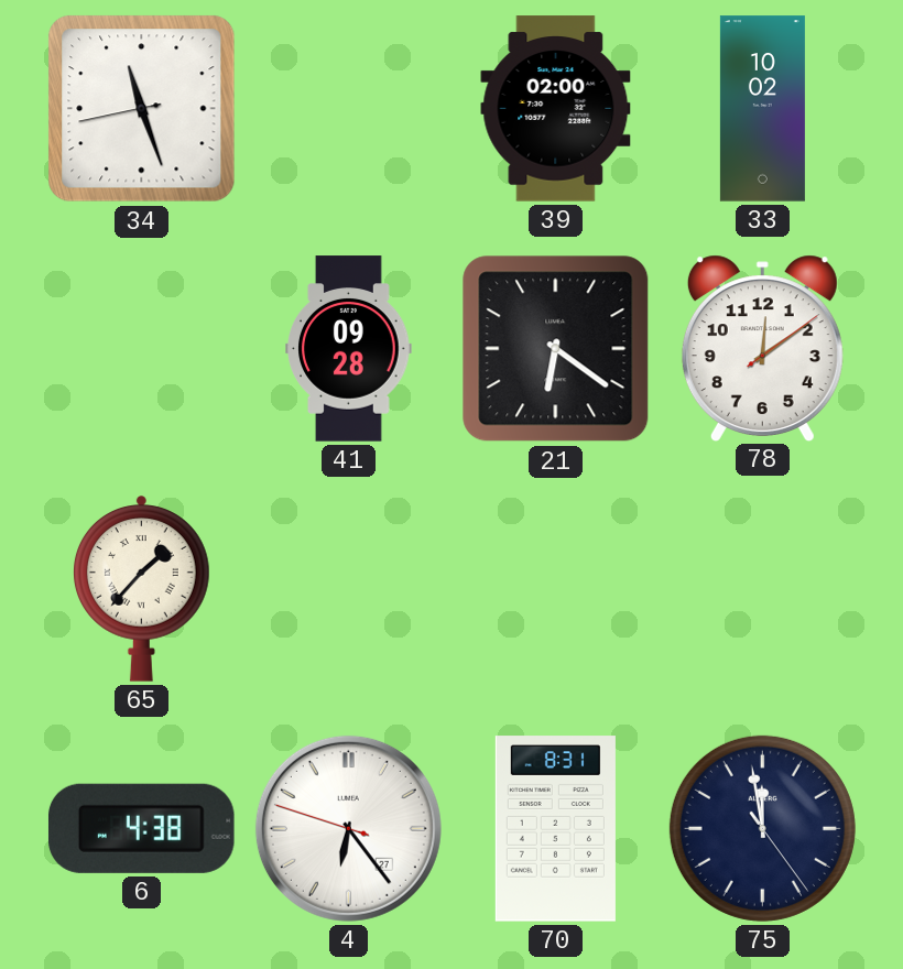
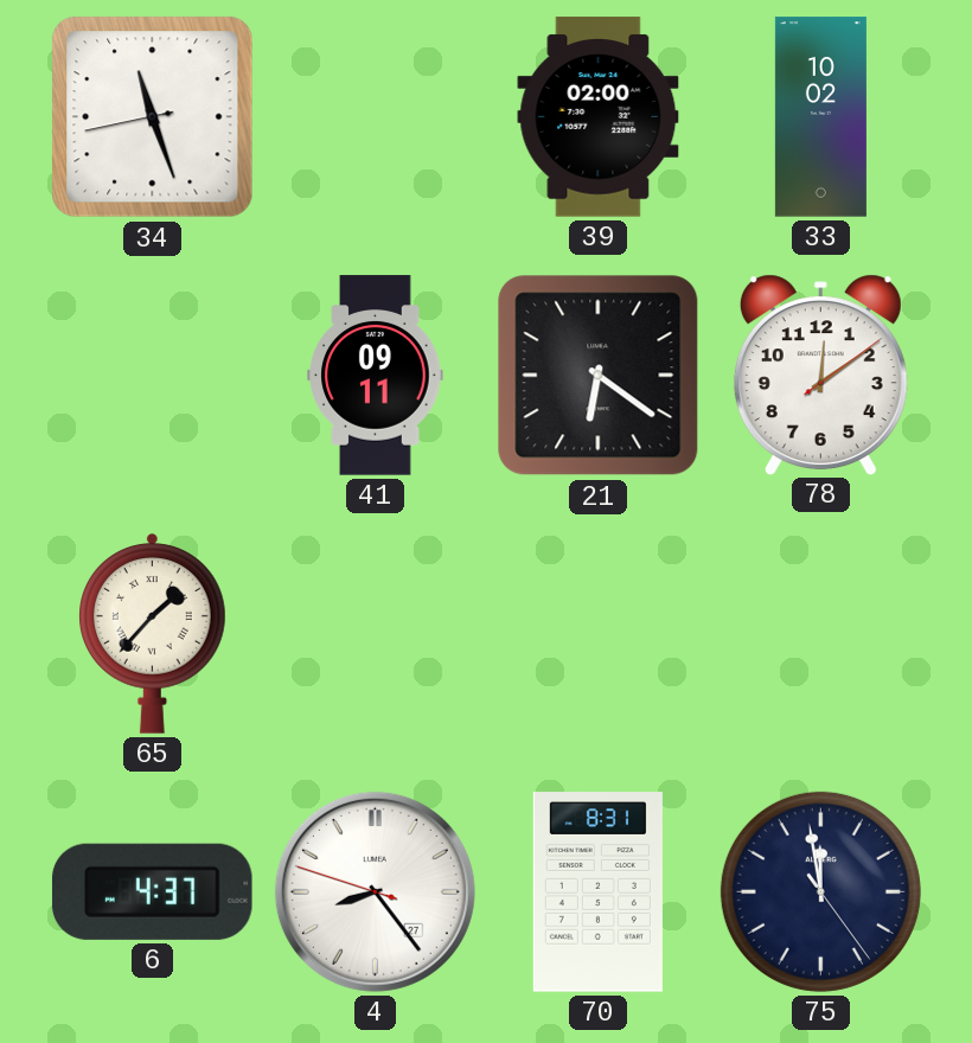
41: 09:28 -> 09:11 (376, 376)
6: 4:38 -> 4:37 (152, 891)
4: 6:23 -> 8:23 (375, 891)
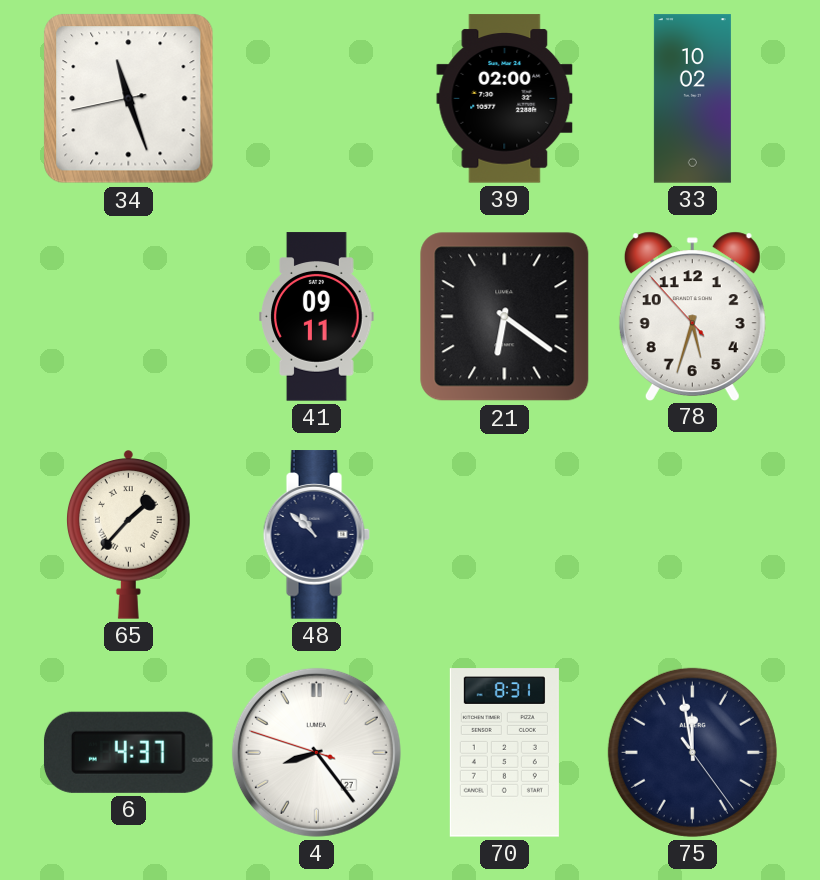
78: 12:09 -> 5:32 (692, 316)
48: none -> 10:52 (316, 535)
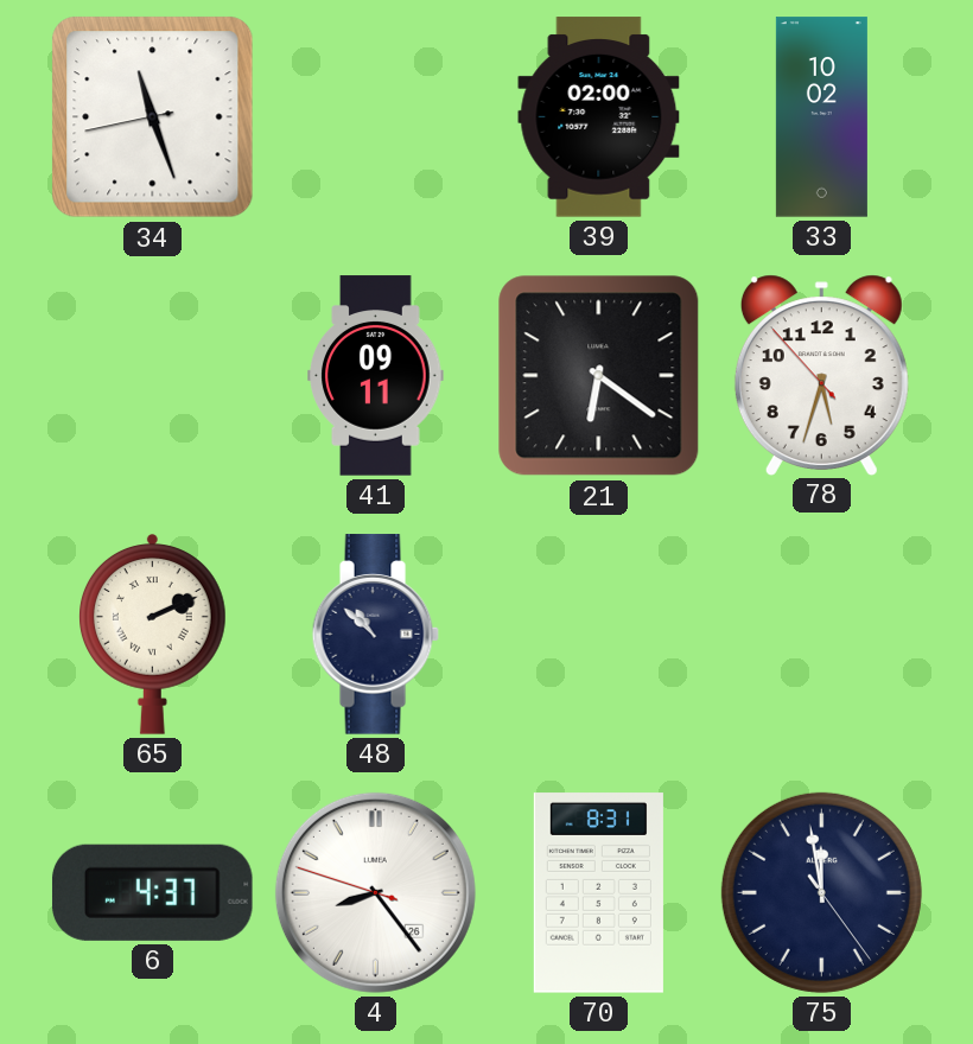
65: 1:37 -> 2:11 (153, 635)
4 date: 27 -> 26 (375, 892)
